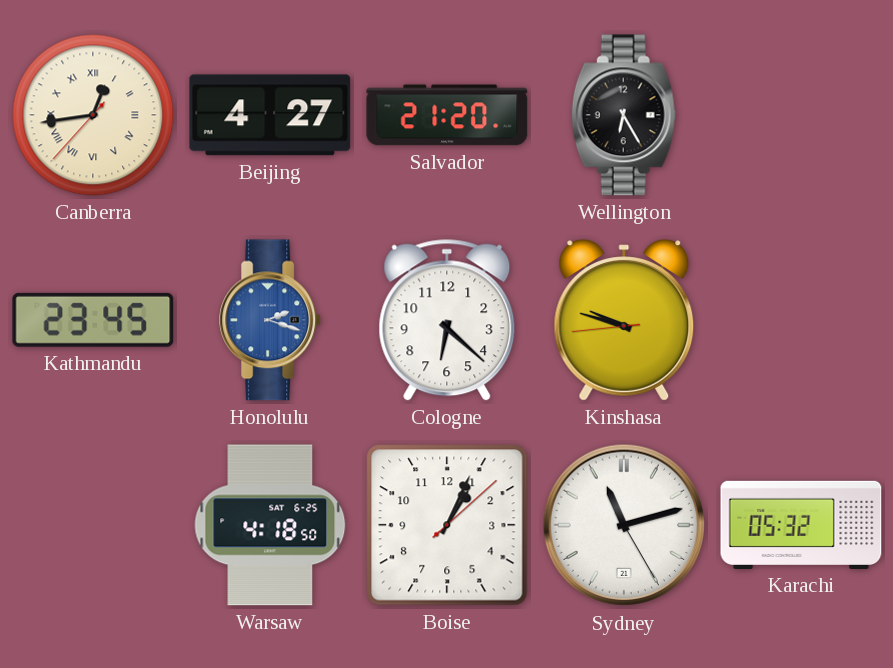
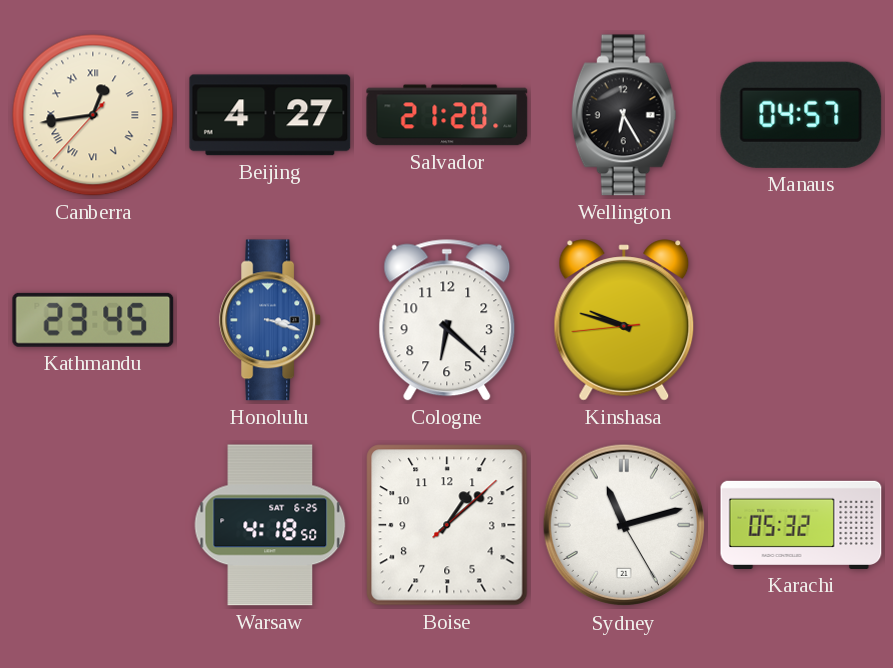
Manaus: none -> 04:57 (801, 115)
Honolulu: 2:18 -> 3:18 (271, 320)
Boise: 1:04 -> 1:08 (447, 525)
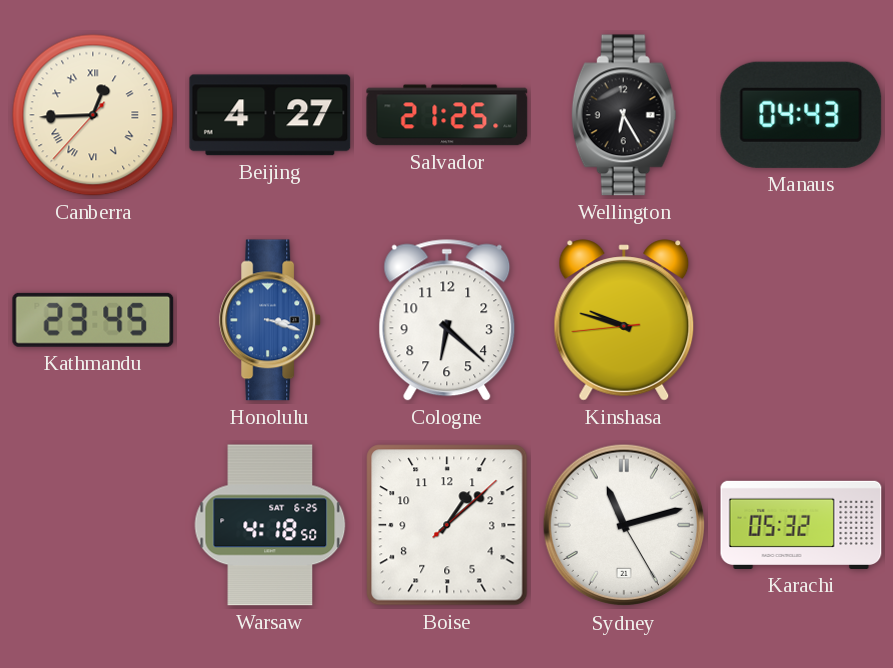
Canberra: 12:43 -> 12:44 (93, 115)
Salvador: 21:20 -> 21:25 (447, 115)
Manaus: 04:57 -> 04:43 (801, 115)
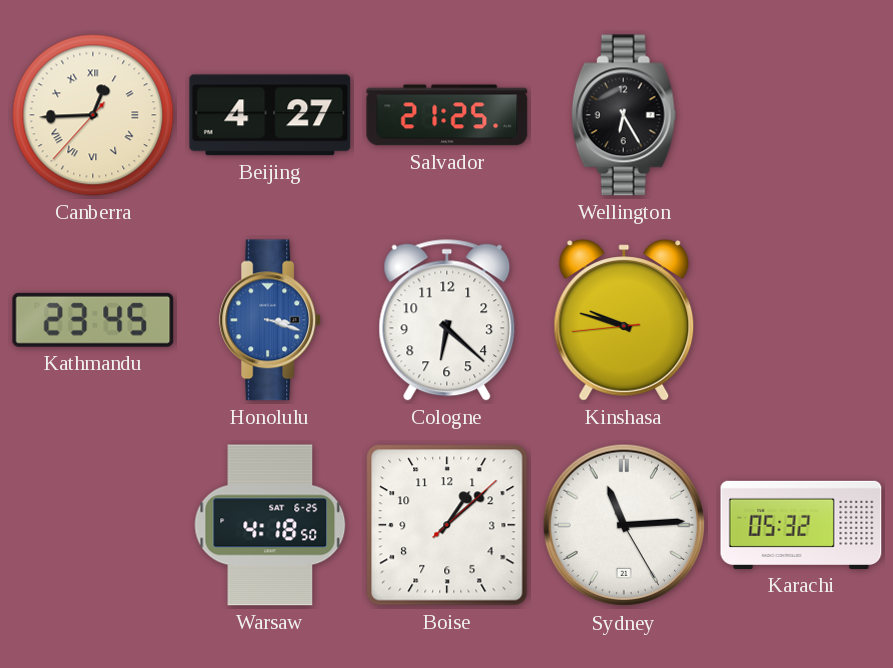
Manaus: 04:43 -> none (801, 115)
Sydney: 11:12 -> 11:14 (624, 525)
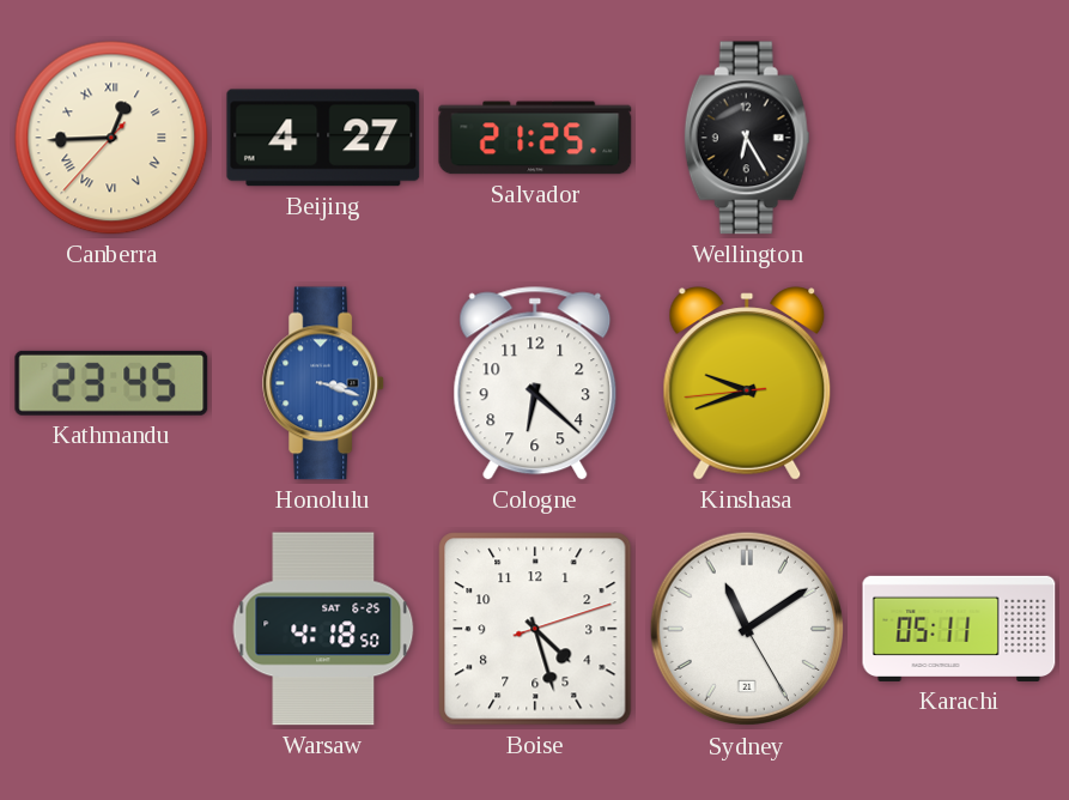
Kinshasa: 9:47 -> 9:41 (747, 383)
Boise: 1:08 -> 4:27 (535, 629)
Sydney: 11:14 -> 11:09 (747, 629)
Karachi: 05:32 -> 05:11 (959, 629)
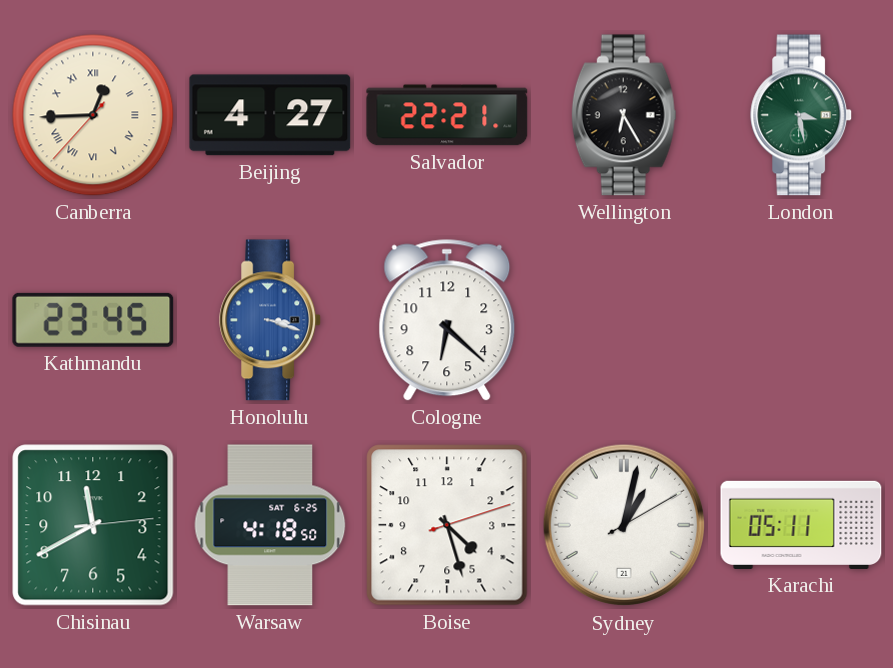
Salvador: 21:25 -> 22:21 (447, 115)
London: none -> 3:28 (802, 115)
Kinshasa: 9:41 -> none (747, 383)
Chisinau: none -> 11:40 (93, 525)
Sydney: 11:09 -> 1:02 (624, 525)
